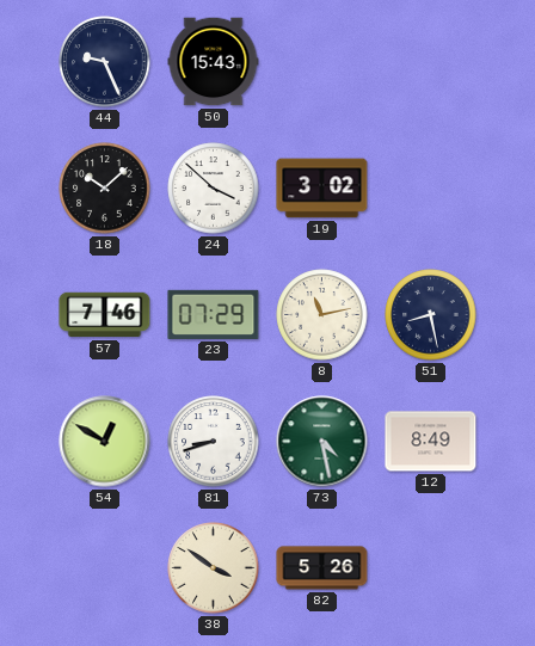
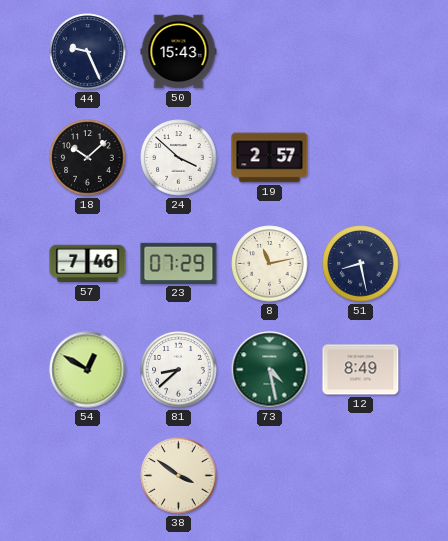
19: 3:02 -> 2:57 (270, 158)
81: 8:42 -> 8:38 (179, 370)
82: 5:26 -> none (322, 568)
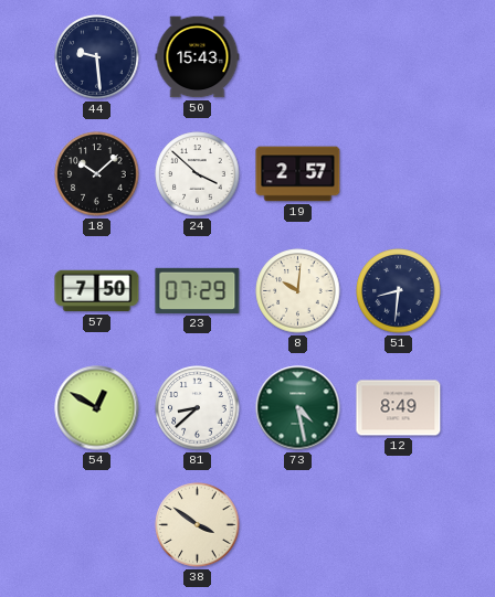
44: 9:26 -> 9:29 (97, 57)
57: 7:46 -> 7:50 (97, 291)
8: 11:13 -> 10:01 (298, 291)
51: 8:28 -> 8:31 (399, 291)
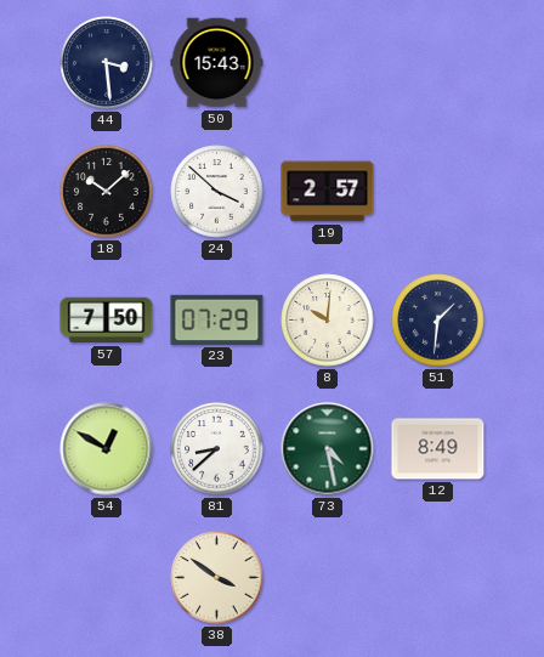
44: 9:29 -> 3:29 (107, 63)
51: 8:31 -> 1:31 (438, 321)
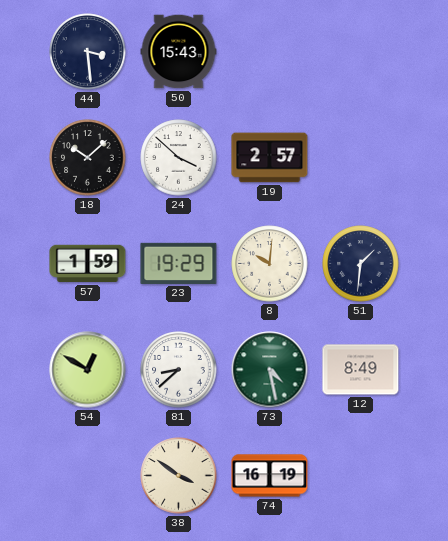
57: 7:50 -> 1:59 (88, 264)
23: 07:29 -> 19:29 (179, 263)
74: none -> 16:19 (270, 476)
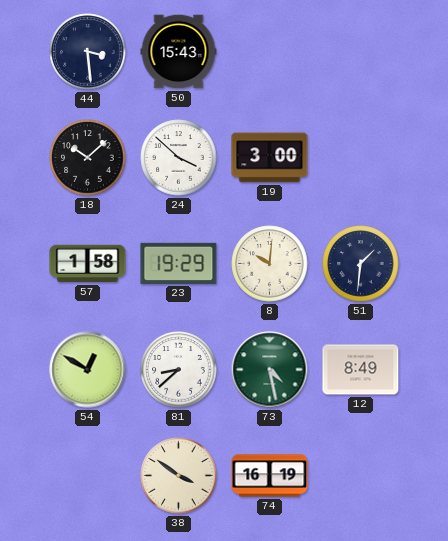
19: 2:57 -> 3:00 (270, 158)
57: 1:59 -> 1:58 (88, 264)
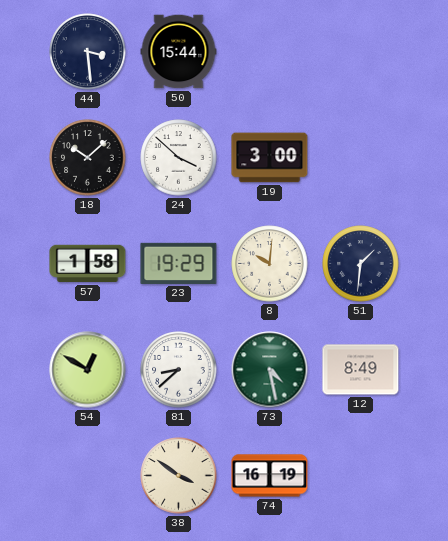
50: 15:43 -> 15:44 (179, 52)
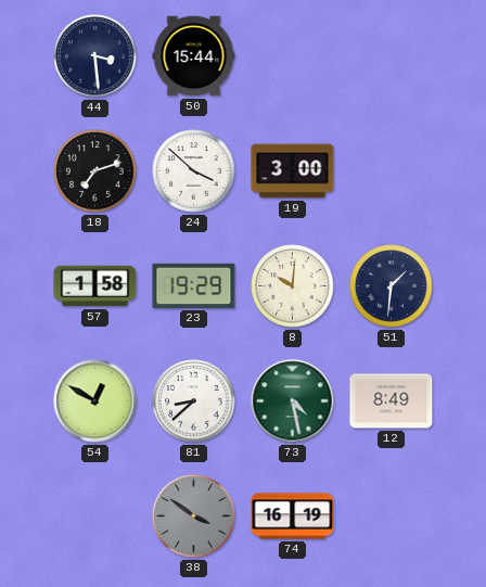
18: 10:08 -> 7:12 (95, 171)
38 dial: cream -> grey (194, 516)
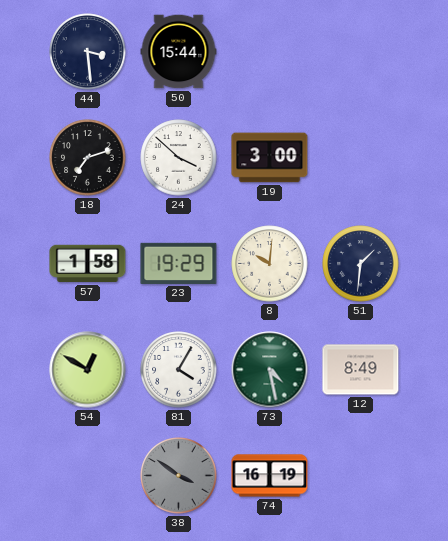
81: 8:38 -> 4:05 (179, 370)
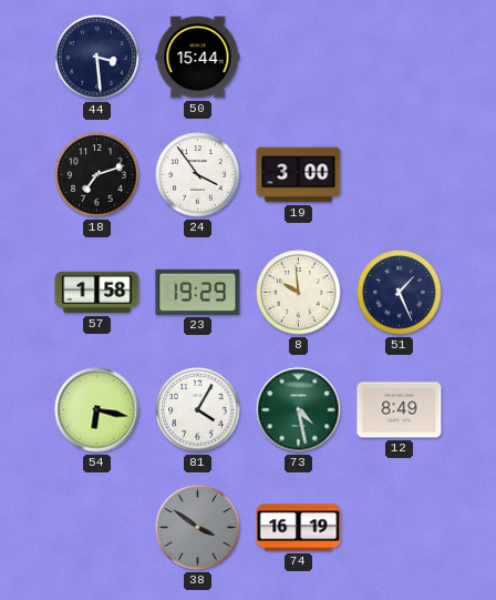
24: 3:52 -> 3:54 (198, 175)
8: 10:01 -> 9:59 (299, 293)
51: 1:31 -> 1:26 (400, 293)
54: 12:50 -> 6:17 (97, 410)
